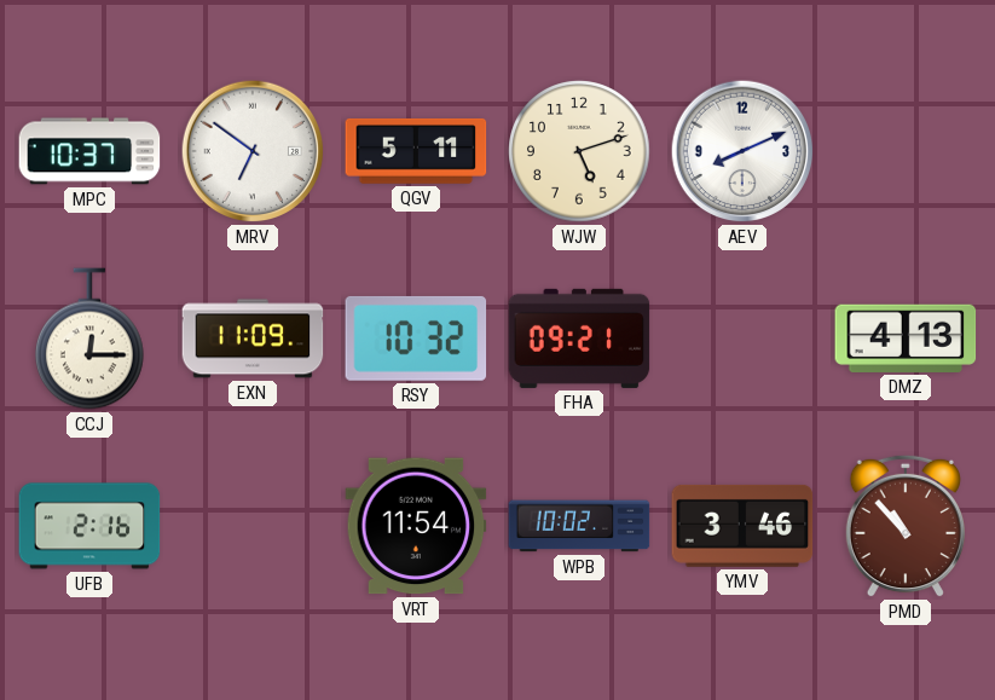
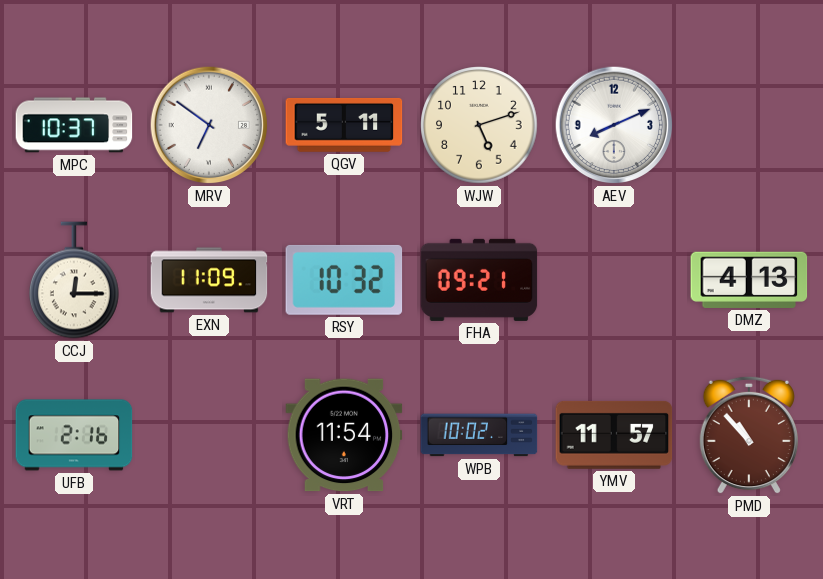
YMV: 3:46 -> 11:57 (614, 435)
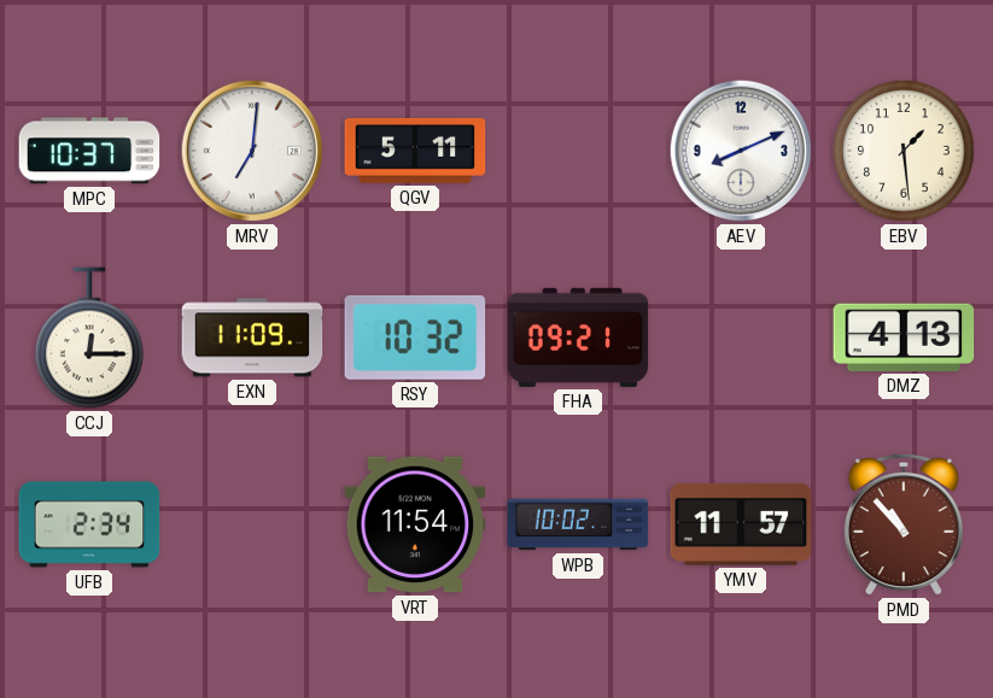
MRV: 6:51 -> 7:01 (252, 151)
WJW: 5:12 -> none (479, 125)
EBV: none -> 1:29 (904, 151)
UFB: 2:16 -> 2:34 (89, 524)
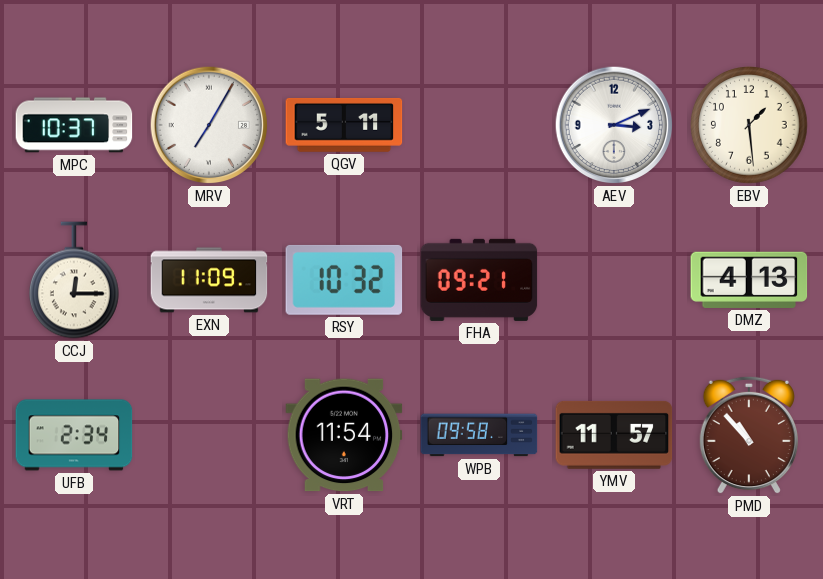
MRV: 7:01 -> 7:05 (209, 125)
AEV: 8:11 -> 3:11 (614, 125)
WPB: 10:02 -> 09:58 (479, 435)
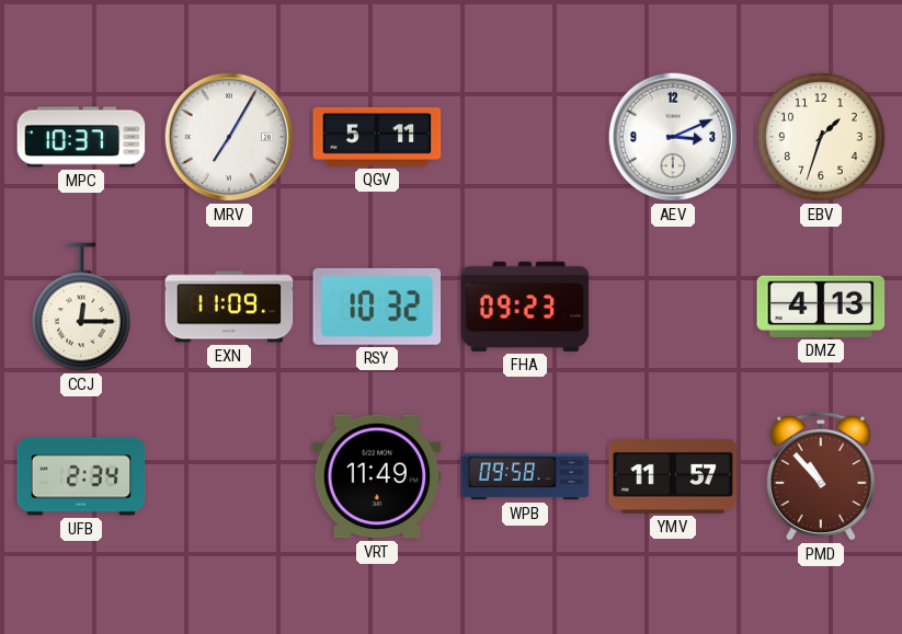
EBV: 1:29 -> 1:33 (821, 137)
FHA: 09:21 -> 09:23 (525, 307)
VRT: 11:54 -> 11:49 (377, 476)
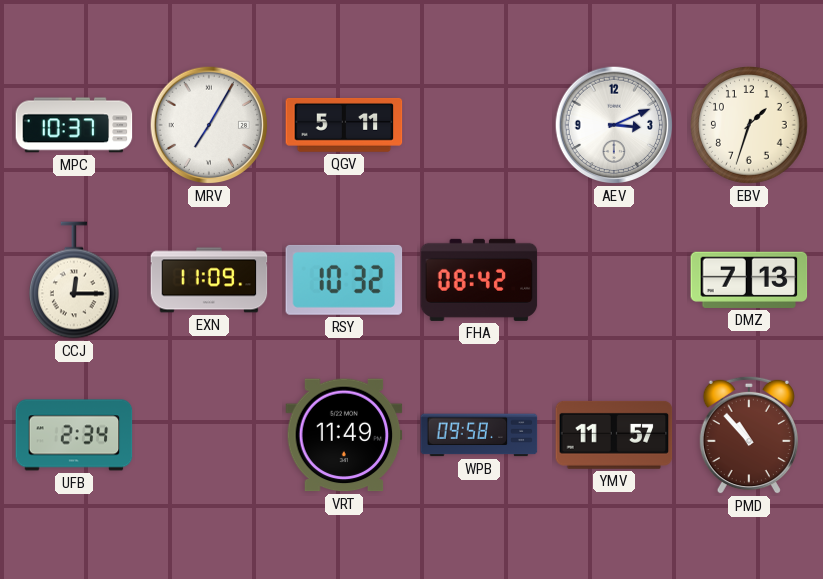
FHA: 09:23 -> 08:42 (479, 280)
DMZ: 4:13 -> 7:13 (749, 280)
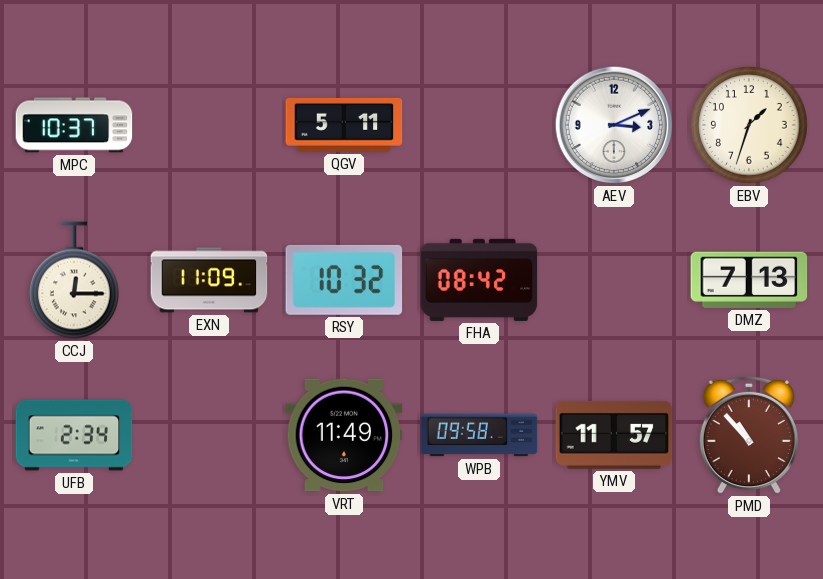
MRV: 7:05 -> none (209, 125)
